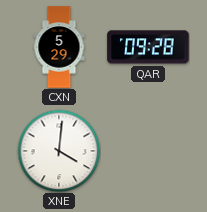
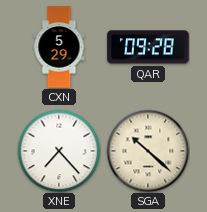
XNE: 4:01 -> 7:23 (59, 151)
SGA: none -> 10:22 (148, 151)
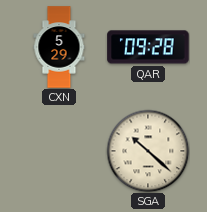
XNE: 7:23 -> none (59, 151)
